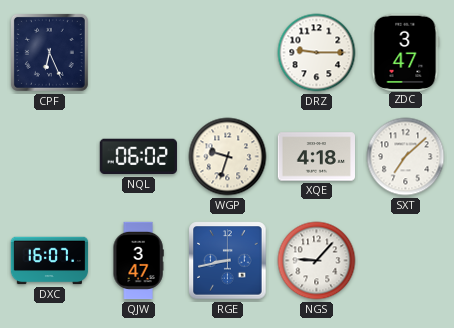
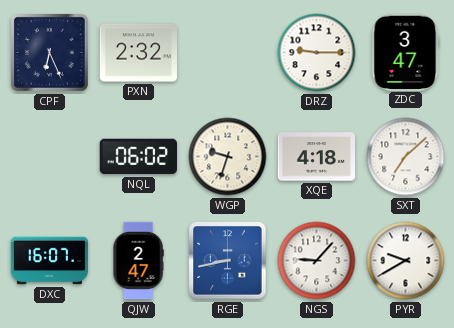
PXN: none -> 2:32 (138, 53)
QJW: 3:47 -> 2:47 (138, 261)
PYR: none -> 9:40 (406, 261)
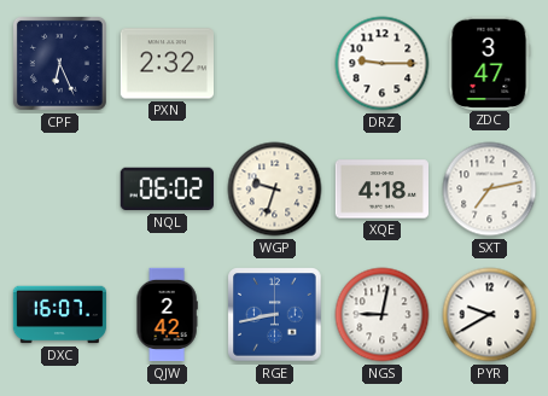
SXT: 7:08 -> 7:13 (490, 190)
QJW: 2:47 -> 2:42 (167, 315)
NGS: 9:07 -> 9:02 (383, 315)
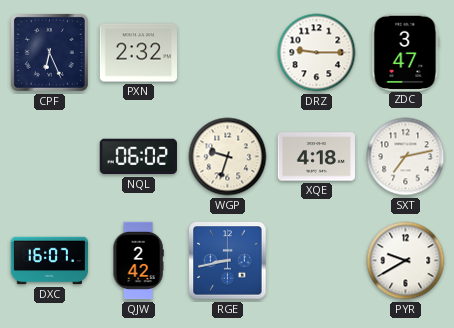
NGS: 9:02 -> none (383, 315)
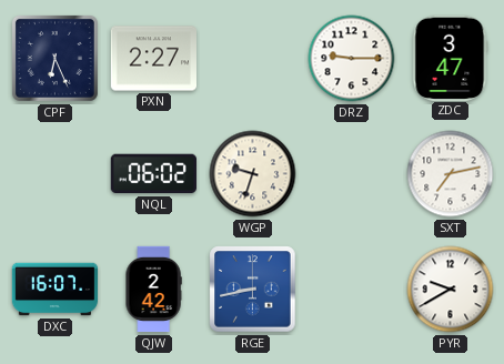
PXN: 2:32 -> 2:27 (153, 59)
XQE: 4:18 -> none (316, 157)
